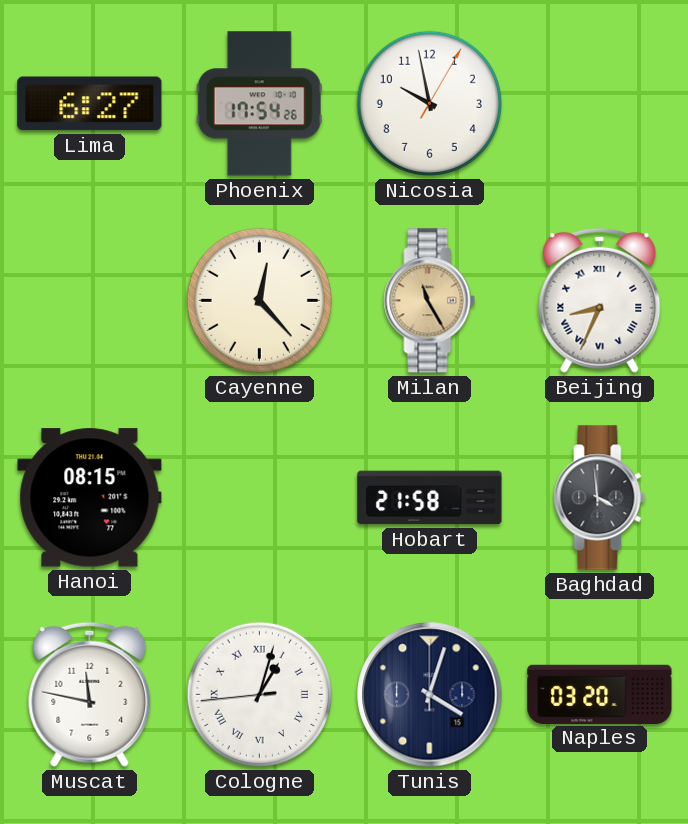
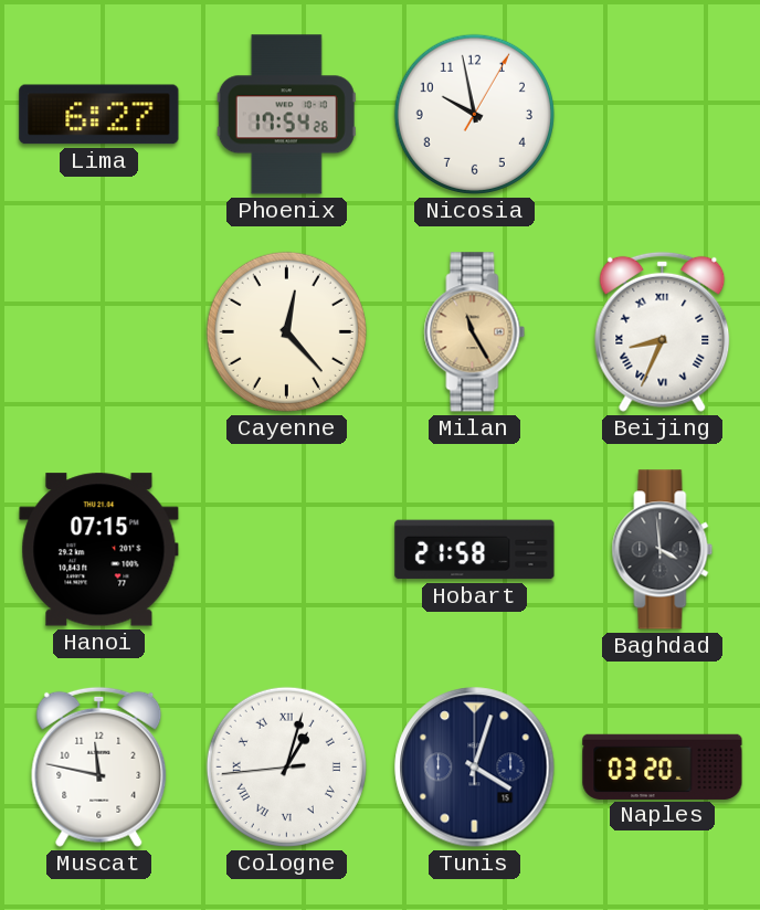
Hanoi: 08:15 -> 07:15 (99, 550)
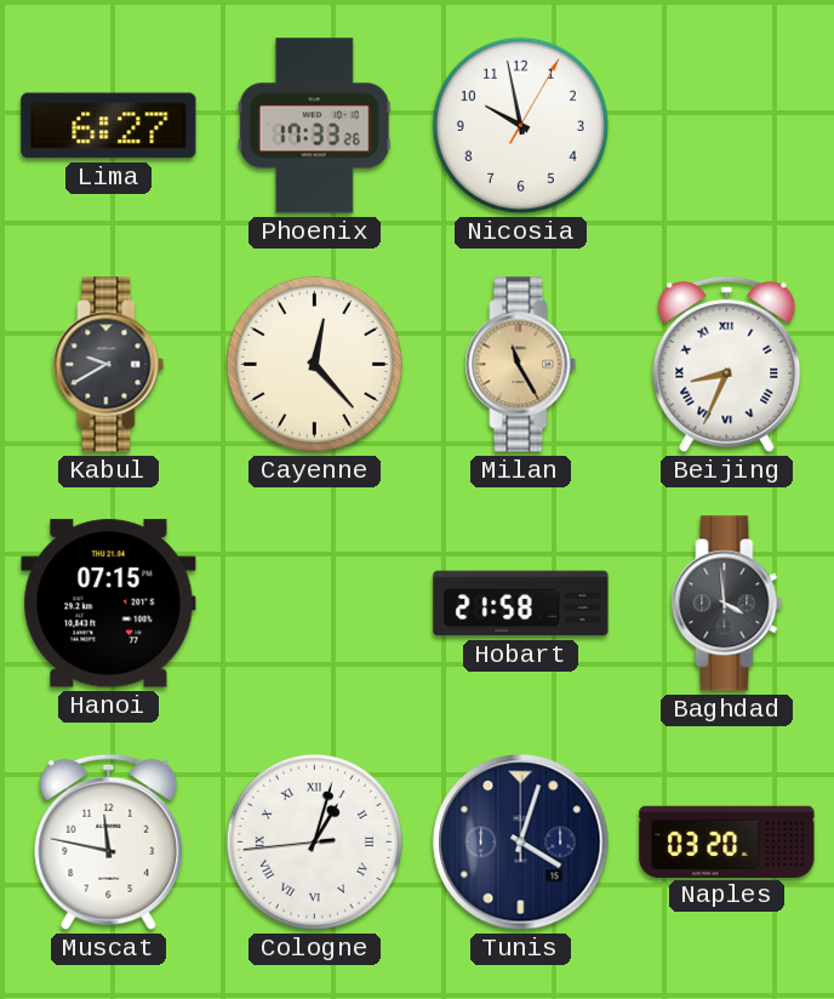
Phoenix: 17:54 -> 17:33 (314, 126)
Kabul: none -> 9:40 (109, 365)
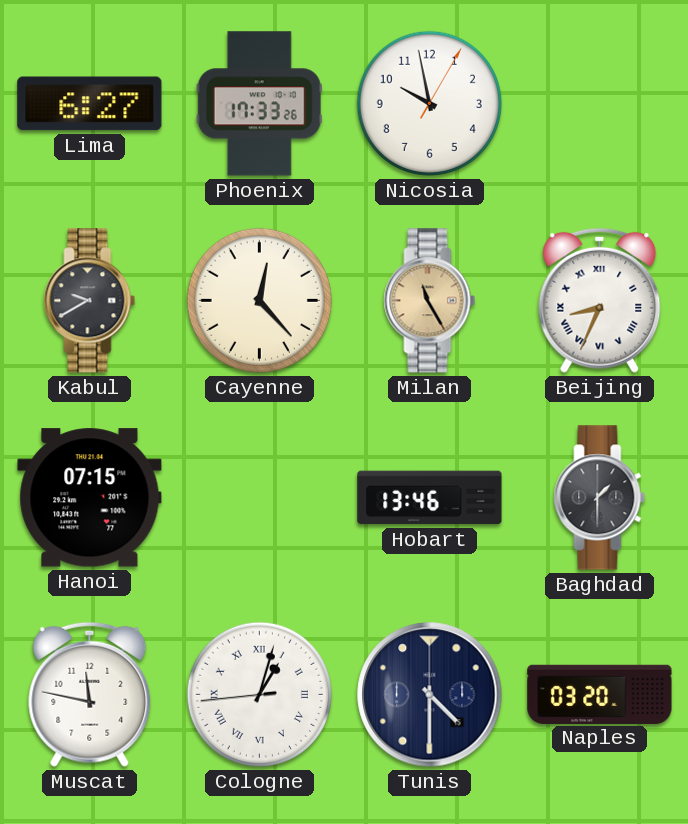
Hobart: 21:58 -> 13:46 (430, 498)
Baghdad: 3:59 -> 1:30 (600, 498)
Tunis: 4:03 -> 4:30 (430, 695)
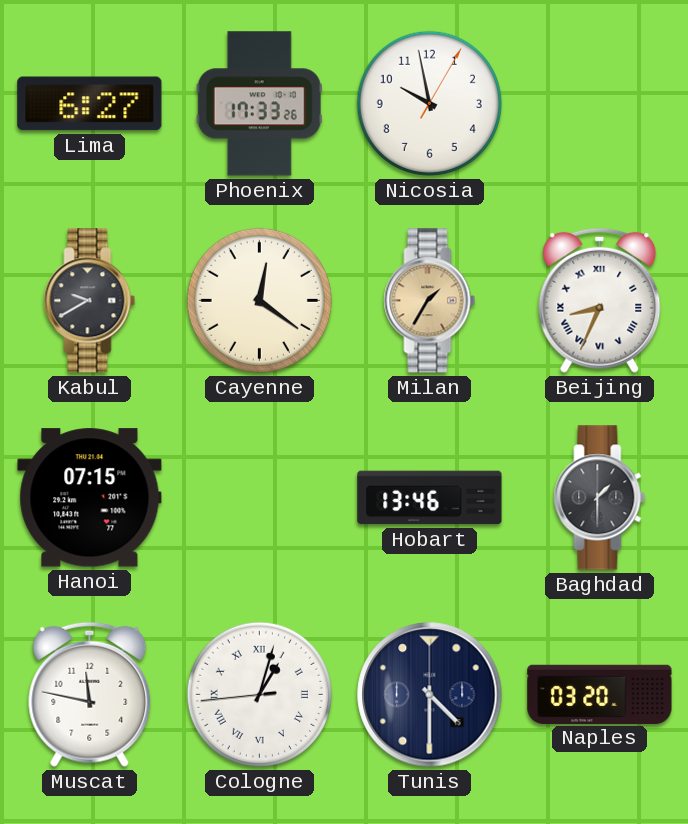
Cayenne: 12:23 -> 12:21 (259, 300)
Milan: 11:25 -> 1:35 (430, 301)
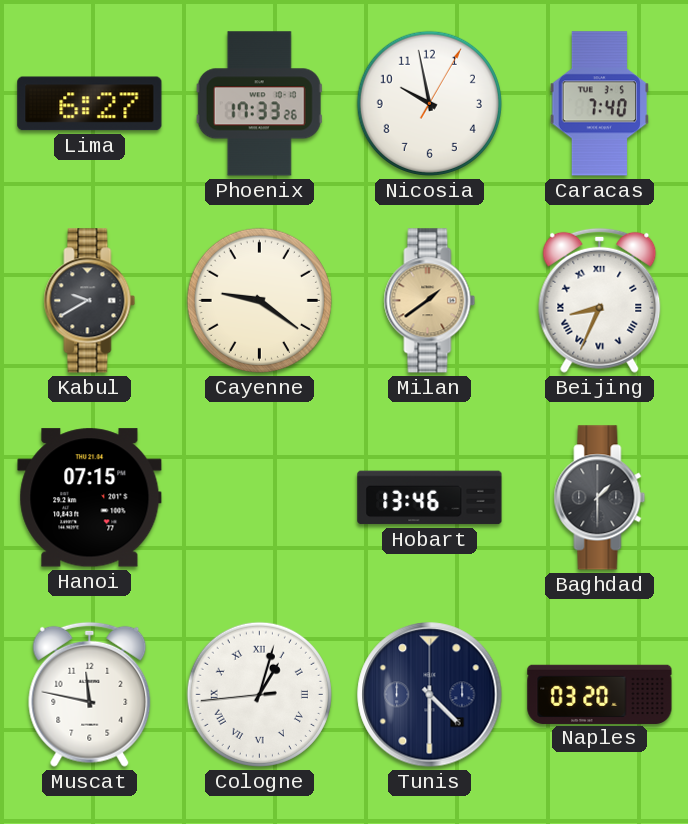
Caracas: none -> 7:40 (600, 104)
Cayenne: 12:21 -> 9:21 (259, 300)
Milan: 1:35 -> 1:39 (430, 301)
